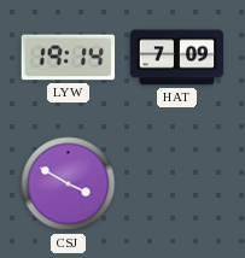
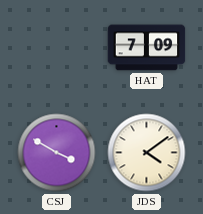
LYW: 19:14 -> none (69, 58)
JDS: none -> 4:09 (147, 153)
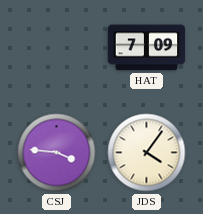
CSJ: 3:50 -> 3:46 (57, 153)
JDS: 4:09 -> 4:06 (147, 153)
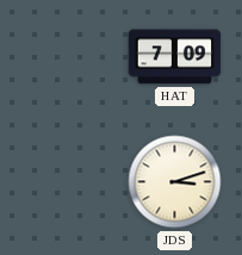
CSJ: 3:46 -> none (57, 153)
JDS: 4:06 -> 3:12 (175, 182)
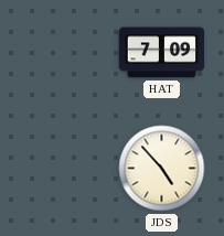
JDS: 3:12 -> 4:53 (162, 169)
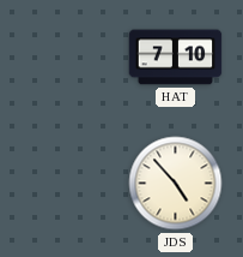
HAT: 7:09 -> 7:10 (176, 58)
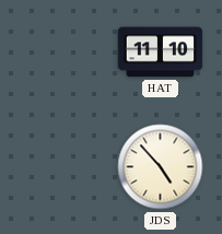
HAT: 7:10 -> 11:10 (161, 52)
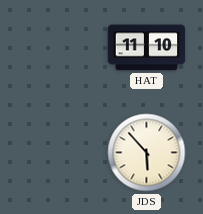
JDS: 4:53 -> 5:53 (147, 153)
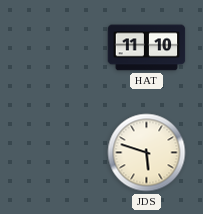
JDS: 5:53 -> 5:48 (147, 153)
